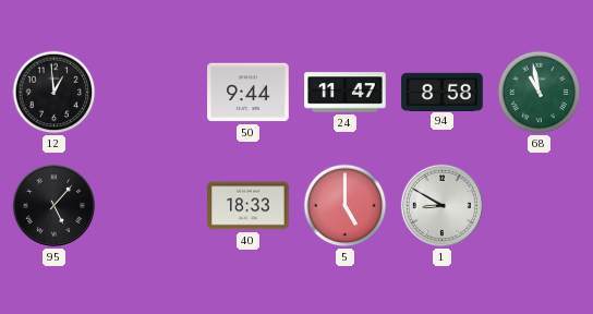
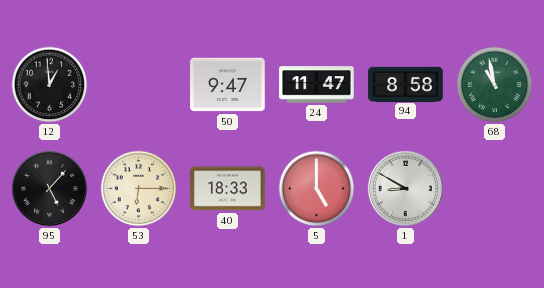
50: 9:44 -> 9:47 (228, 85)
53: none -> 6:15 (139, 189)
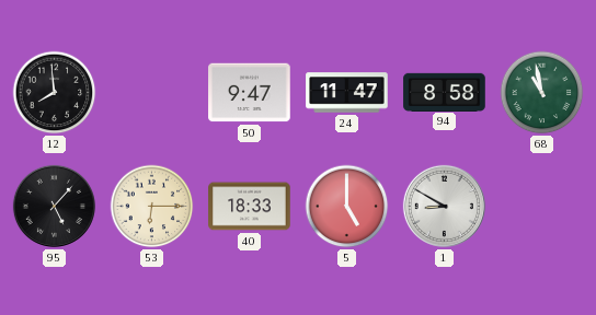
12: 12:59 -> 7:59 (55, 93)
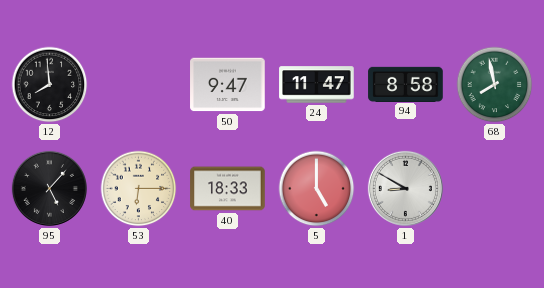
68: 10:58 -> 7:58 (495, 85)
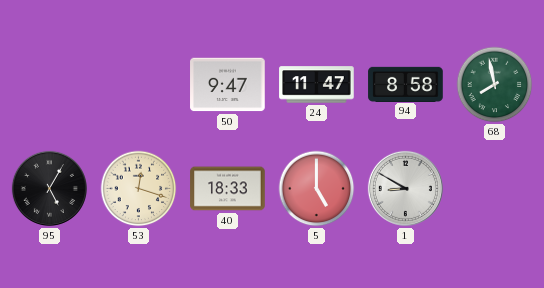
12: 7:59 -> none (50, 85)
95: 5:07 -> 5:05 (49, 188)
53: 6:15 -> 12:18 (139, 189)
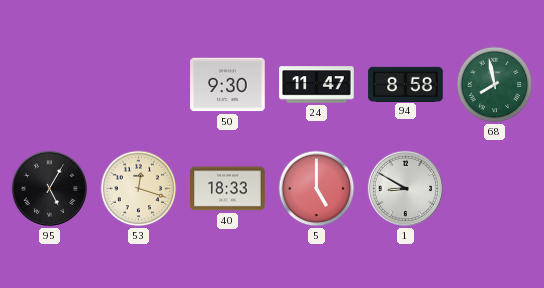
50: 9:47 -> 9:30 (228, 85)
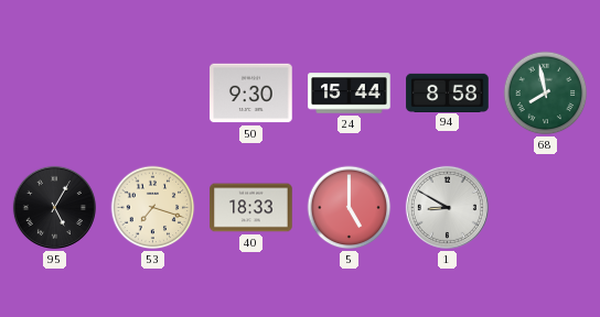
24: 11:47 -> 15:44 (350, 94)
53: 12:18 -> 7:18 (153, 208)
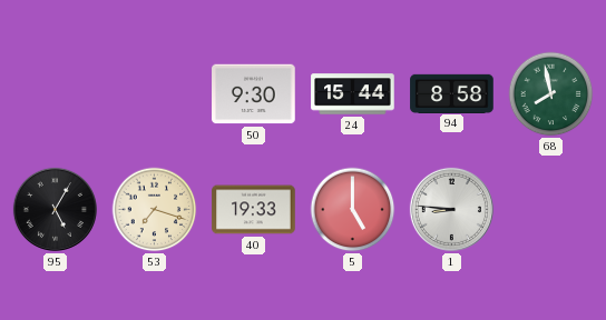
40: 18:33 -> 19:33 (254, 210)
1: 8:50 -> 8:46 (451, 209)
